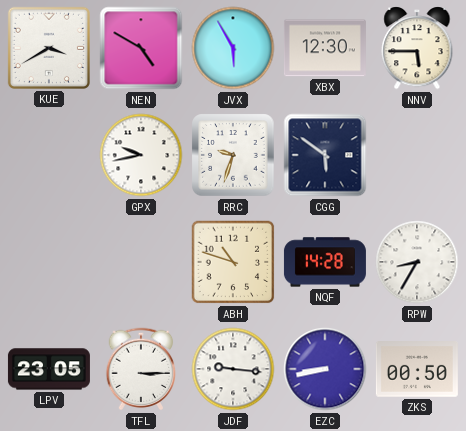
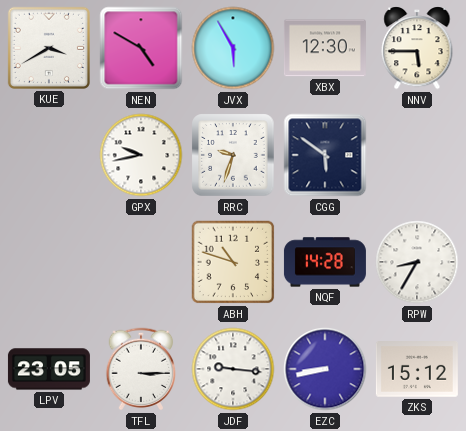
ZKS: 00:50 -> 15:12 (417, 370)
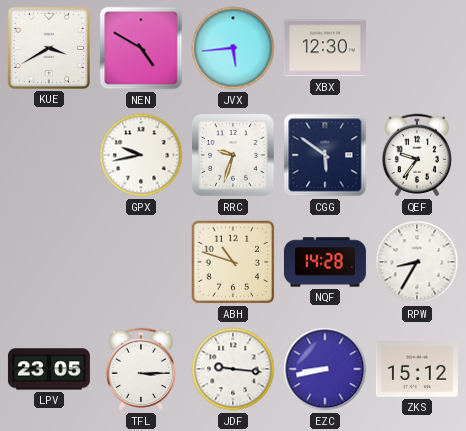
JVX: 5:55 -> 5:44 (233, 48)
NNV: 5:45 -> none (417, 48)
QEF: none -> 9:36 (417, 155)
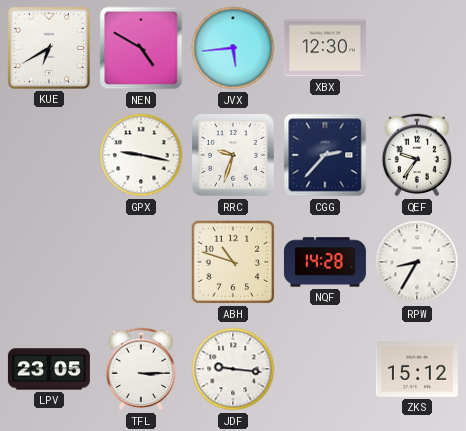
KUE: 3:40 -> 6:40 (49, 48)
GPX: 9:43 -> 9:17 (141, 155)
CGG: 5:51 -> 2:37 (325, 155)
EZC: 8:43 -> none (325, 369)
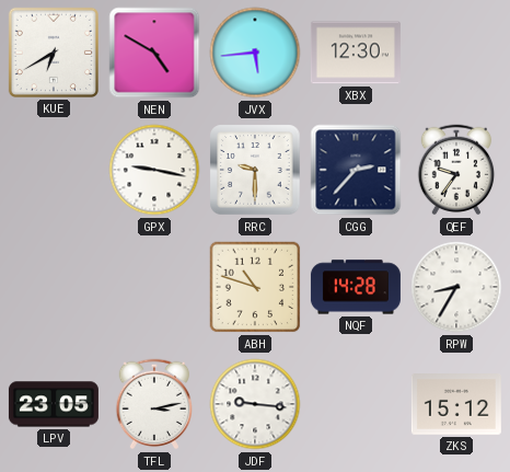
RRC: 9:33 -> 9:30 (255, 170)
TFL: 3:15 -> 3:13 (154, 404)
